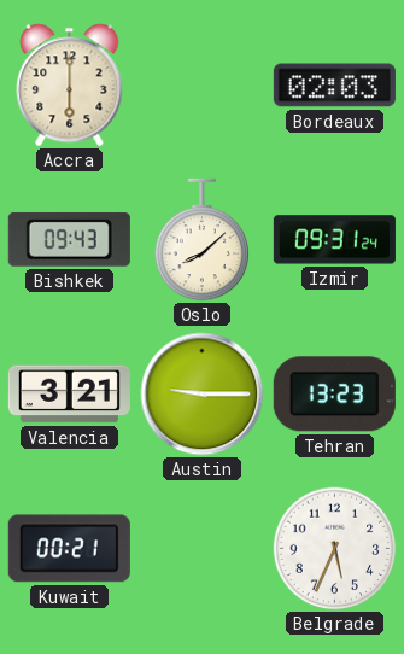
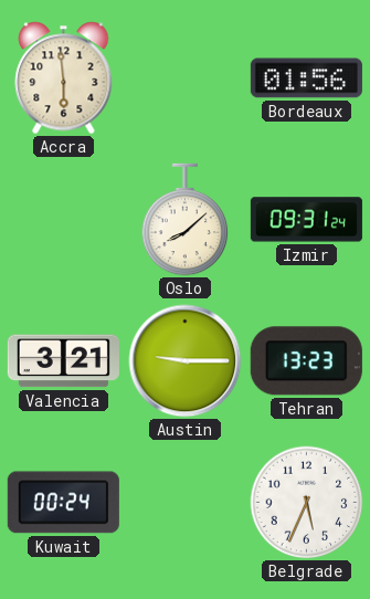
Accra: 6:00 -> 5:59 (64, 78)
Bordeaux: 02:03 -> 01:56 (306, 78)
Bishkek: 09:43 -> none (69, 239)
Kuwait: 00:21 -> 00:24 (63, 503)
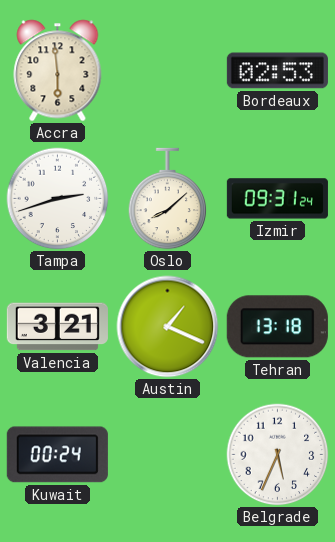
Bordeaux: 01:56 -> 02:53 (277, 71)
Tampa: none -> 2:42 (58, 199)
Austin: 9:15 -> 1:19 (168, 327)
Tehran: 13:23 -> 13:18 (277, 327)
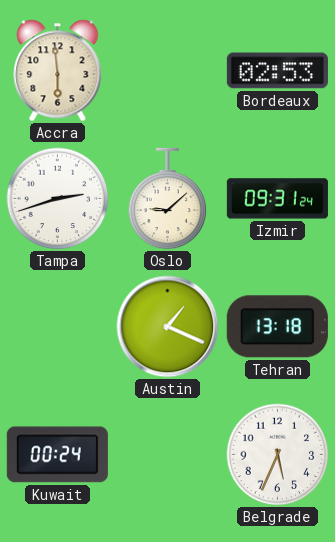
Oslo: 8:08 -> 9:08 (168, 199)
Valencia: 3:21 -> none (57, 327)
